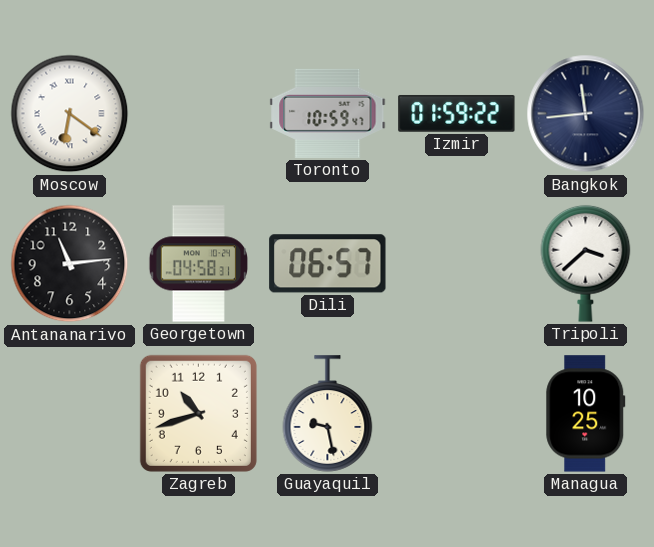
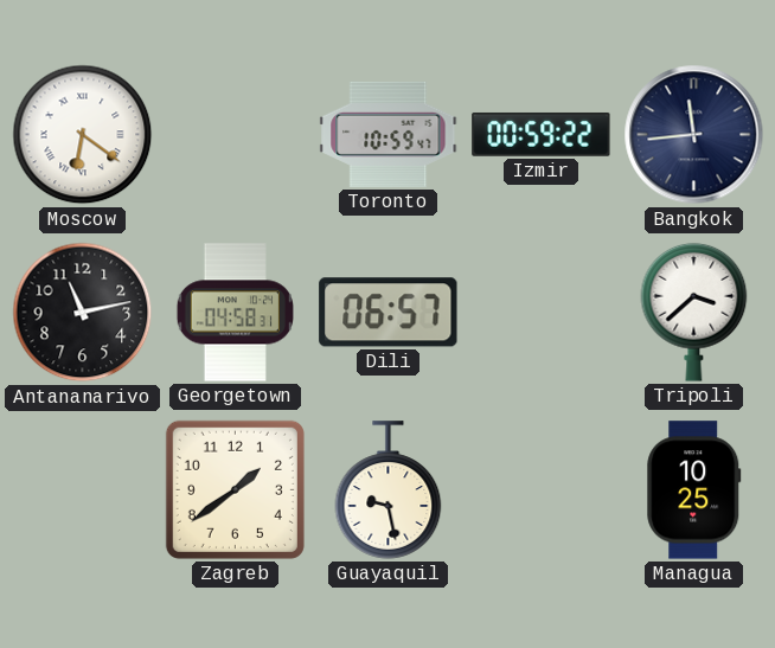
Izmir: 01:59 -> 00:59 (542, 134)
Antananarivo: 11:14 -> 11:13 (83, 313)
Zagreb: 10:42 -> 1:39 (235, 489)
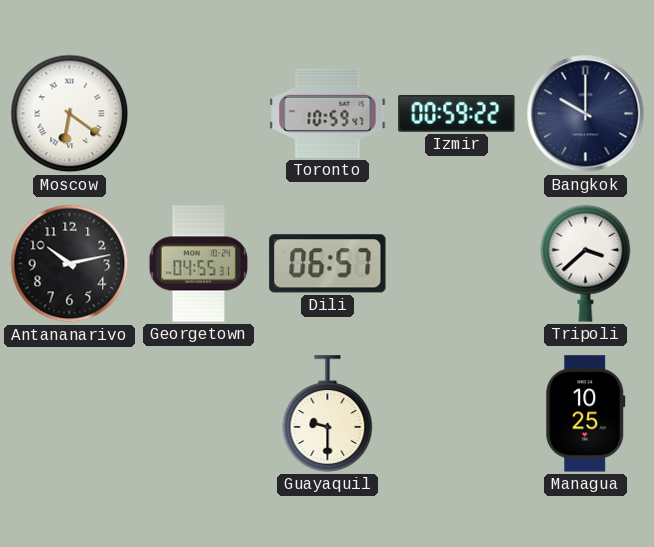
Bangkok: 11:44 -> 10:00 (586, 114)
Antananarivo: 11:13 -> 10:13 (70, 264)
Georgetown: 04:58 -> 04:55 (198, 264)
Zagreb: 1:39 -> none (235, 489)
Guayaquil: 9:28 -> 9:30 (328, 414)
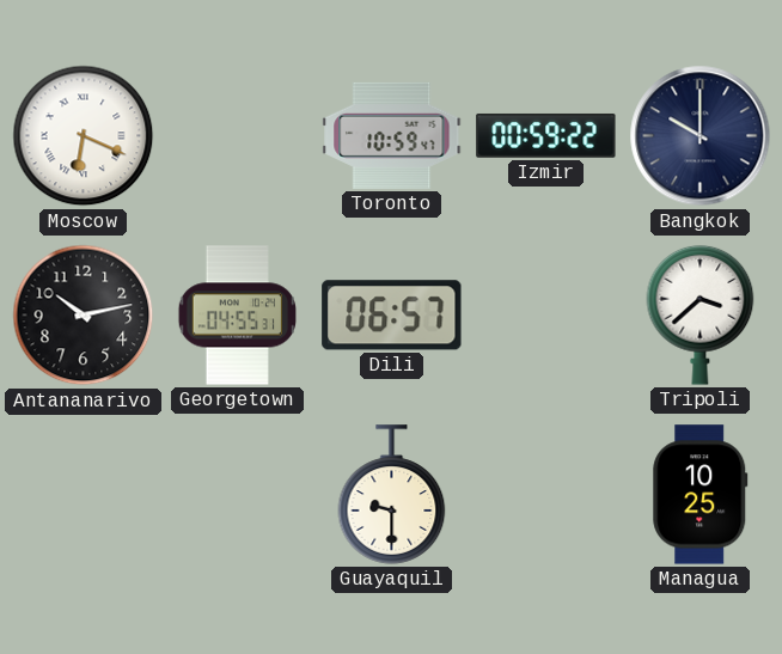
Moscow: 6:21 -> 6:19 (84, 136)
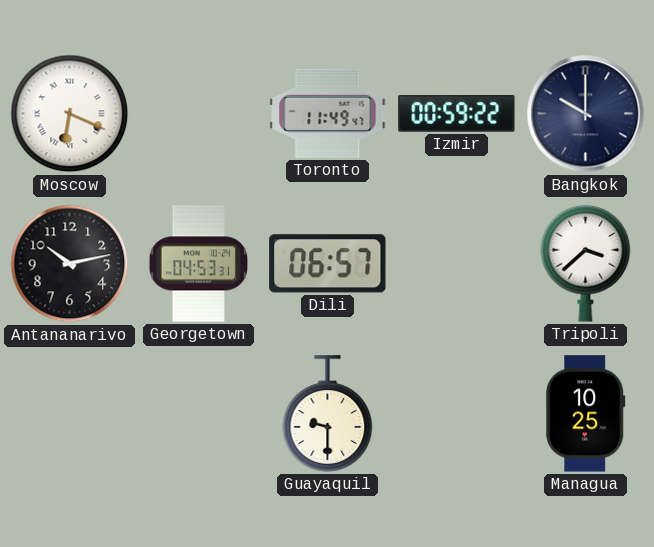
Toronto: 10:59 -> 11:49 (328, 113)
Georgetown: 04:55 -> 04:53 (198, 264)
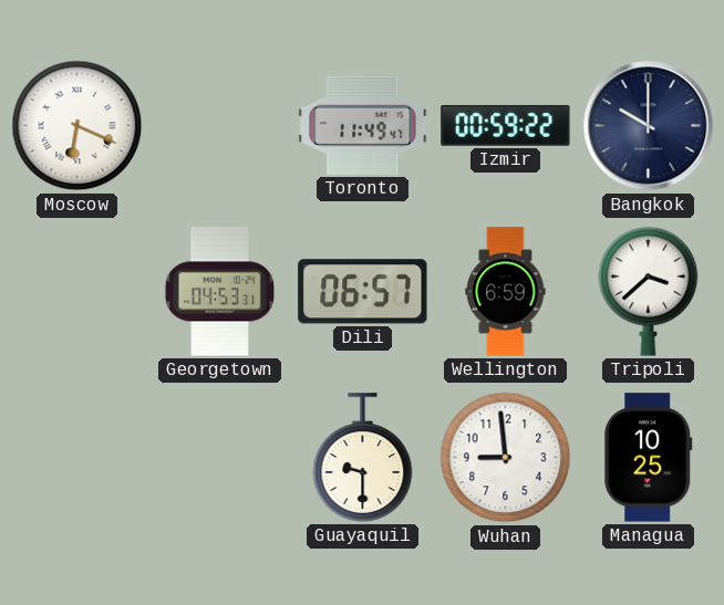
Antananarivo: 10:13 -> none (70, 264)
Wellington: none -> 6:59 (506, 292)
Wuhan: none -> 8:59 (506, 458)
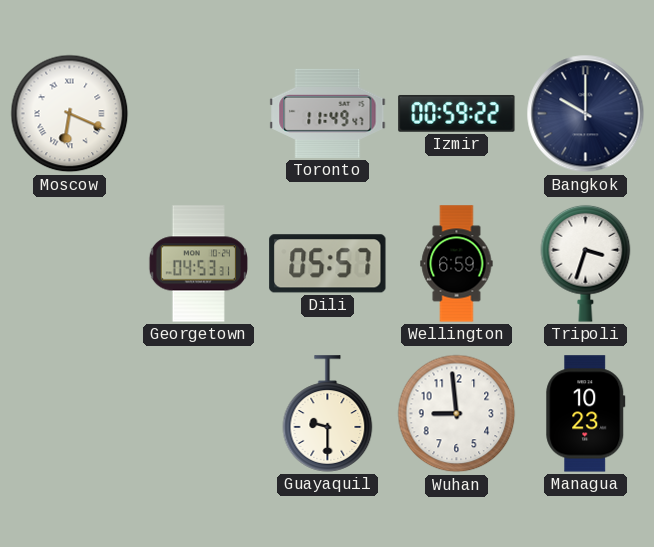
Dili: 06:57 -> 05:57 (328, 264)
Tripoli: 3:38 -> 3:33 (586, 263)
Managua: 10:25 -> 10:23 (586, 414)
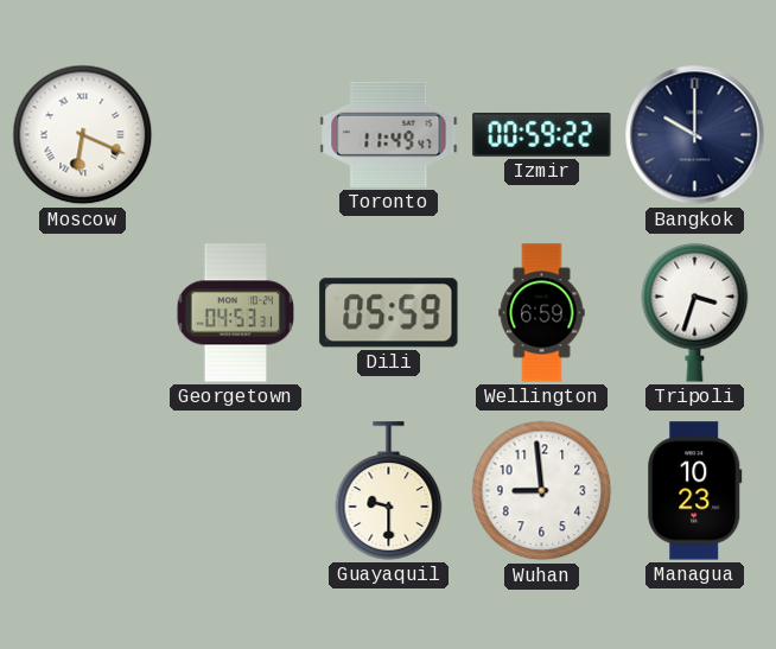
Dili: 05:57 -> 05:59 (389, 313)
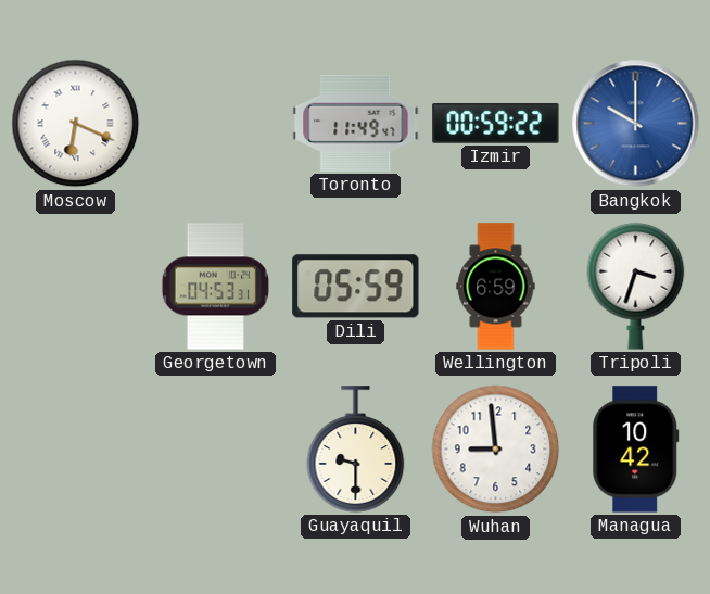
Bangkok dial: navy -> blue (636, 124)
Managua: 10:23 -> 10:42 (636, 450)
